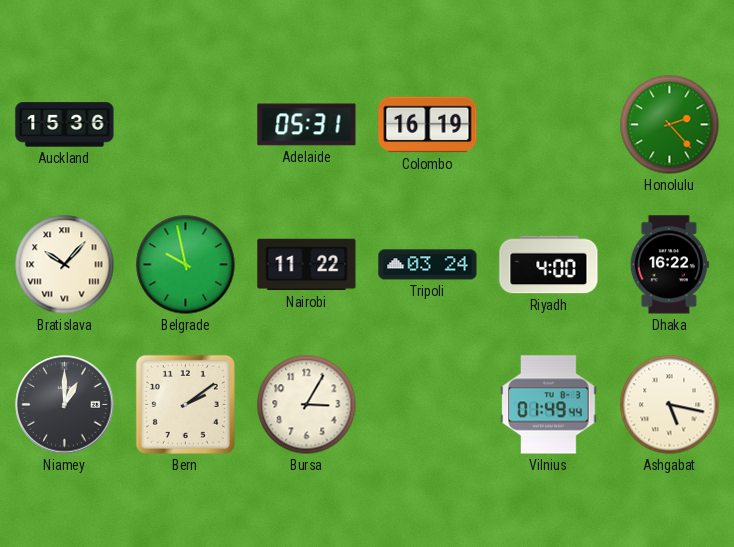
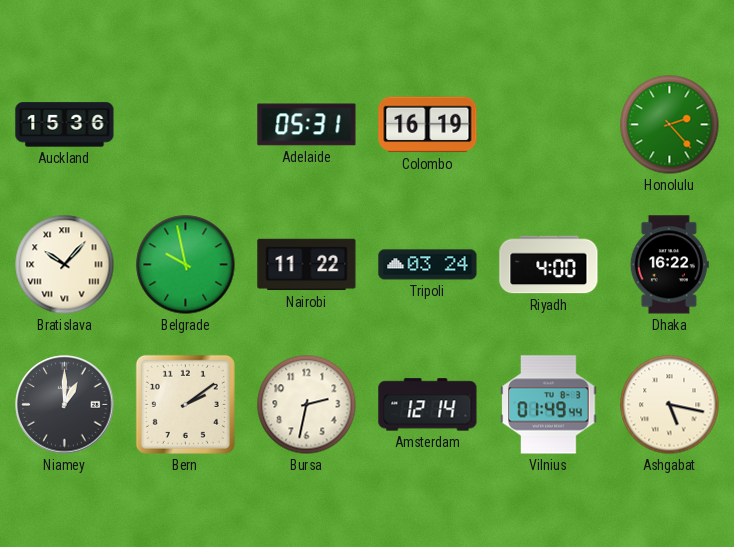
Bursa: 3:05 -> 2:32 (307, 405)
Amsterdam: none -> 12:14 (428, 405)
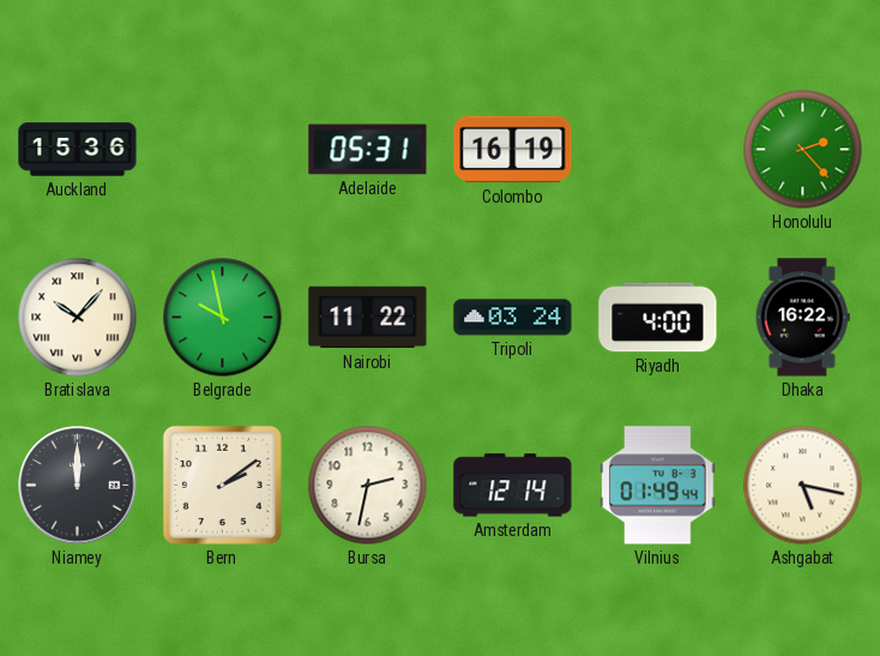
Niamey: 1:00 -> 12:00 (78, 486)
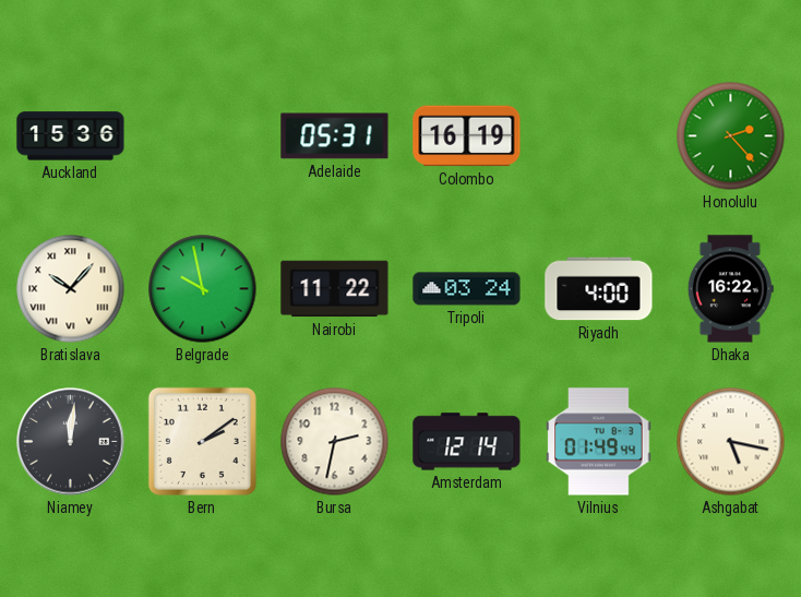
Niamey: 12:00 -> 12:01 (71, 442)
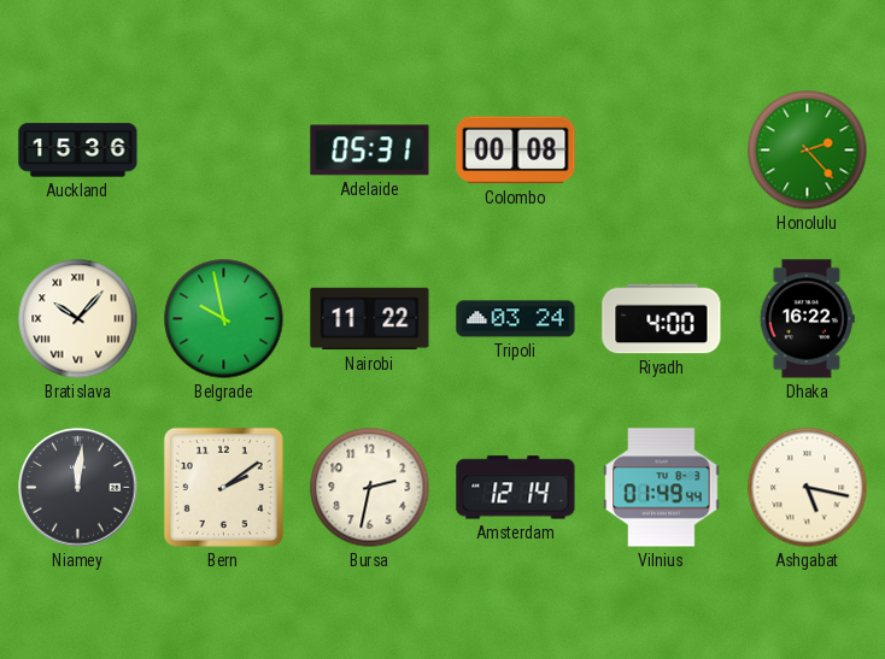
Colombo: 16:19 -> 00:08 (516, 151)
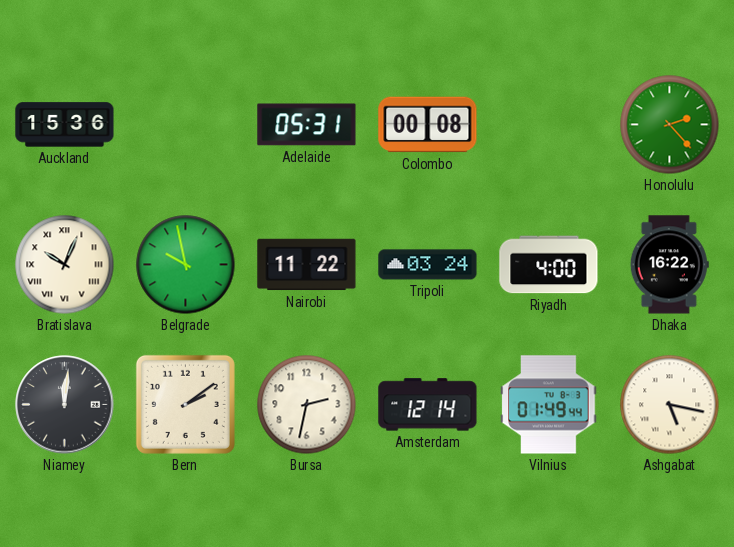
Bratislava: 10:07 -> 10:04 (65, 265)
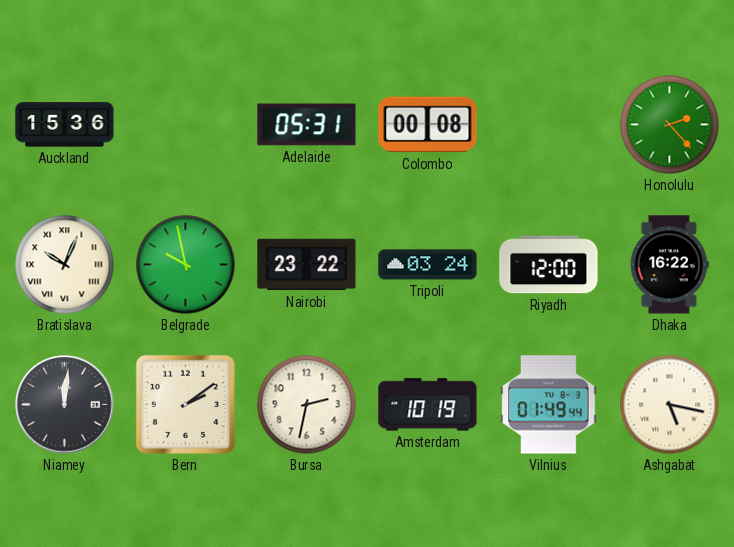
Nairobi: 11:22 -> 23:22 (307, 265)
Riyadh: 4:00 -> 12:00 (549, 265)
Amsterdam: 12:14 -> 10:19 (428, 405)
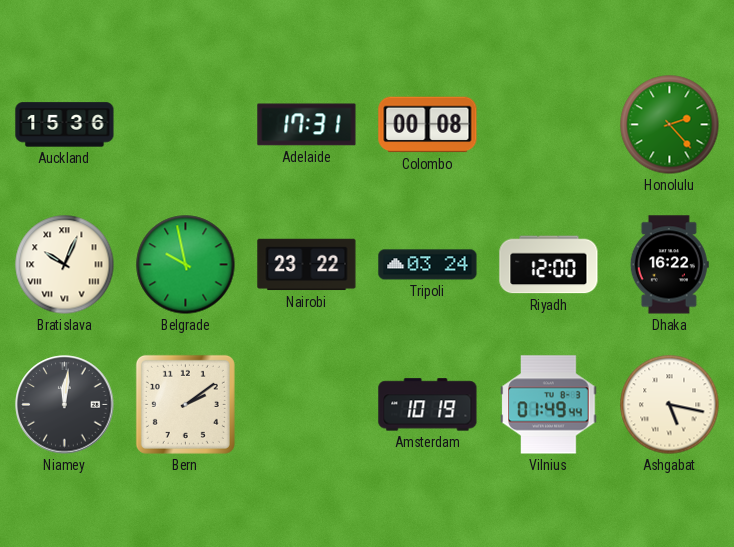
Adelaide: 05:31 -> 17:31 (307, 125)
Bursa: 2:32 -> none (307, 405)
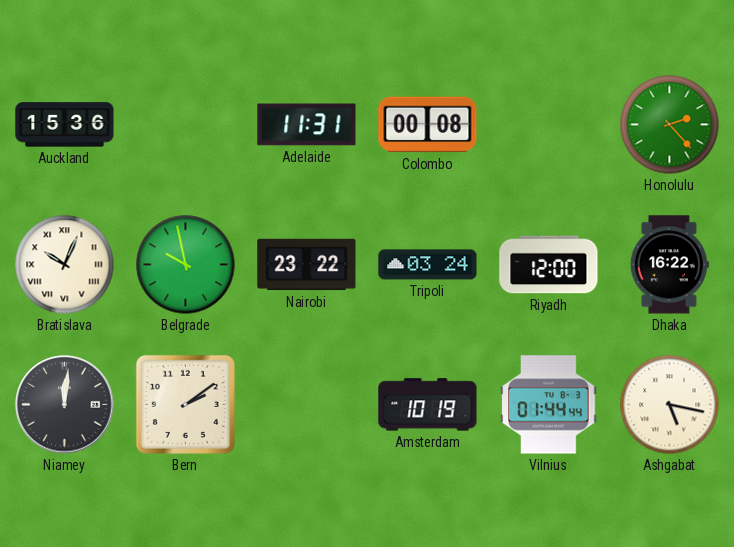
Adelaide: 17:31 -> 11:31 (307, 125)
Vilnius: 01:49 -> 01:44 (549, 405)
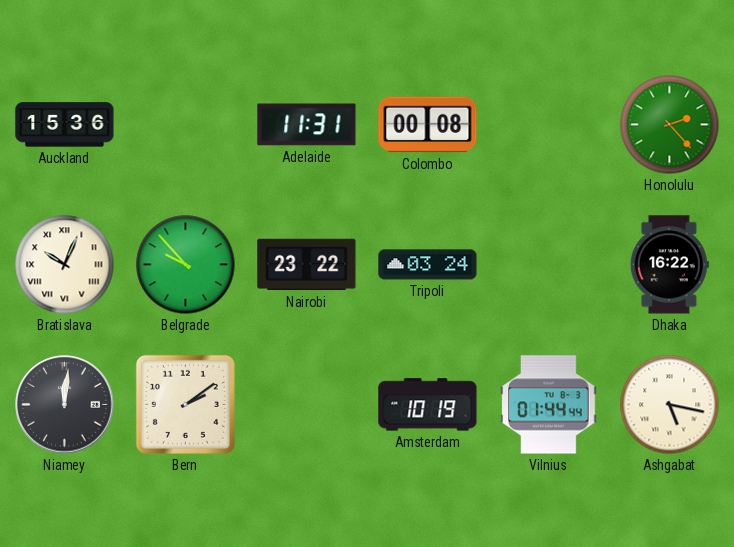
Belgrade: 9:58 -> 9:53 (186, 265)
Riyadh: 12:00 -> none (549, 265)
